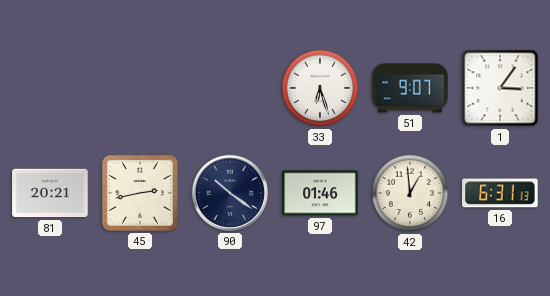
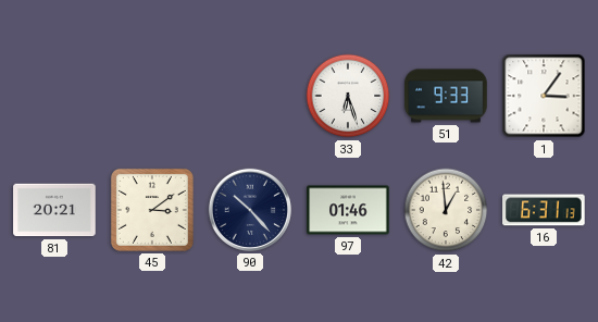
51: 9:07 -> 9:33 (446, 96)
45: 2:43 -> 3:09 (152, 210)
90: 10:21 -> 10:23 (250, 210)
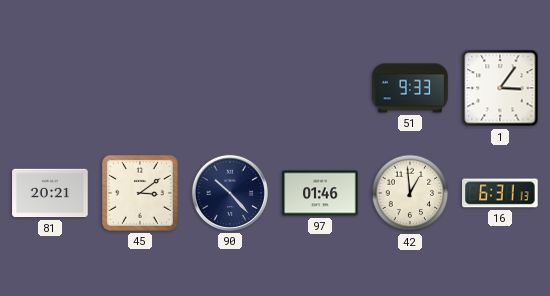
33: 6:27 -> none (348, 96)
